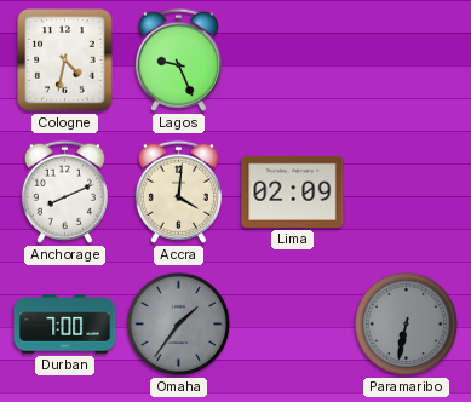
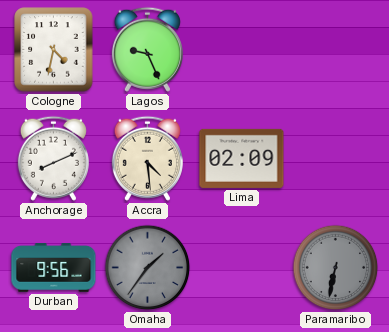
Accra: 4:01 -> 4:29 (147, 158)
Durban: 7:00 -> 9:56 (54, 268)
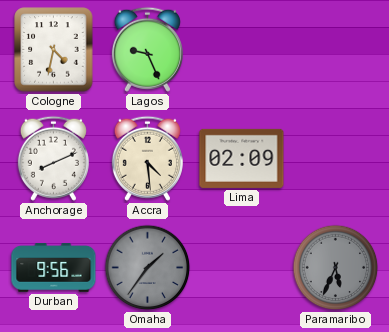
Paramaribo: 6:32 -> 5:34 (336, 268)
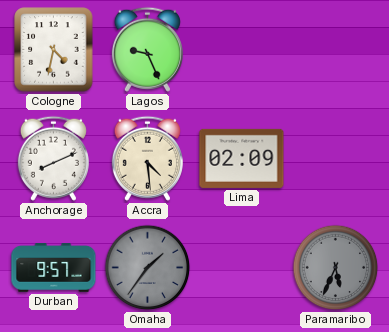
Durban: 9:56 -> 9:57 (54, 268)
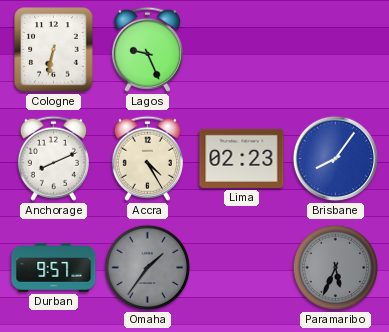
Cologne: 4:32 -> 6:32 (54, 50)
Accra: 4:29 -> 4:25 (147, 158)
Lima: 02:09 -> 02:23 (242, 158)
Brisbane: none -> 8:06 (336, 159)
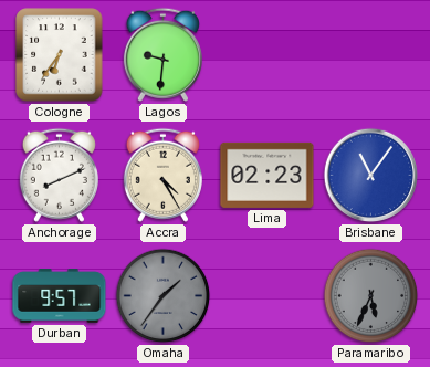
Cologne: 6:32 -> 6:36 (60, 55)
Lagos: 9:26 -> 9:31 (162, 54)
Brisbane: 8:06 -> 11:06 (371, 176)
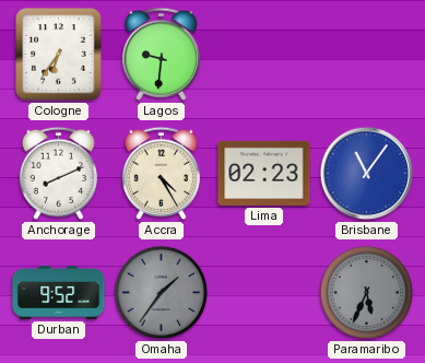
Durban: 9:57 -> 9:52 (59, 293)
